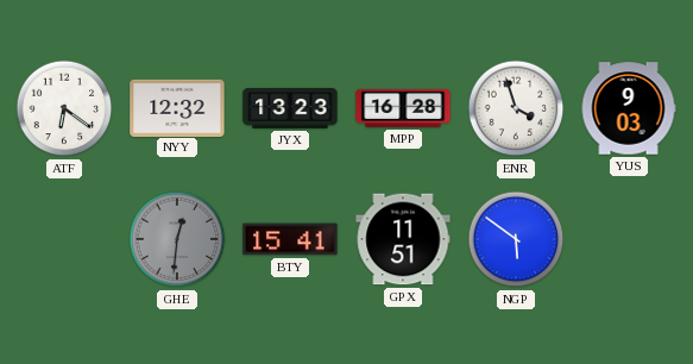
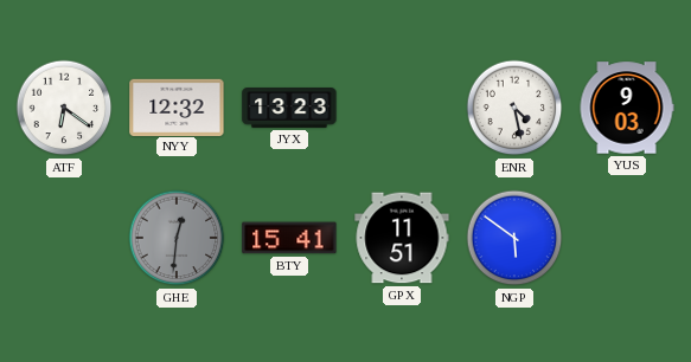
MPP: 16:28 -> none (403, 108)
ENR: 3:57 -> 4:28 (514, 108)
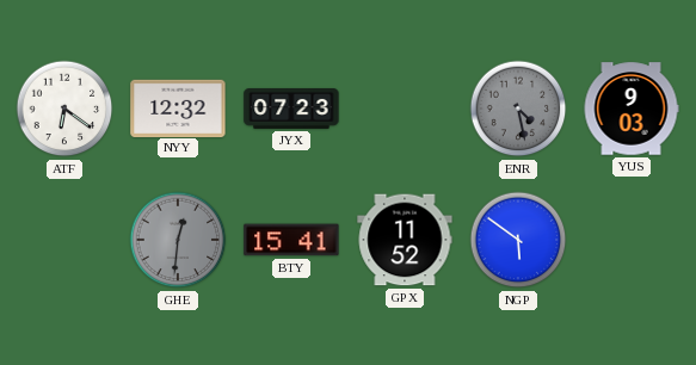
JYX: 13:23 -> 07:23 (291, 110)
ENR dial: white -> grey (518, 109)
GPX: 11:51 -> 11:52 (405, 240)
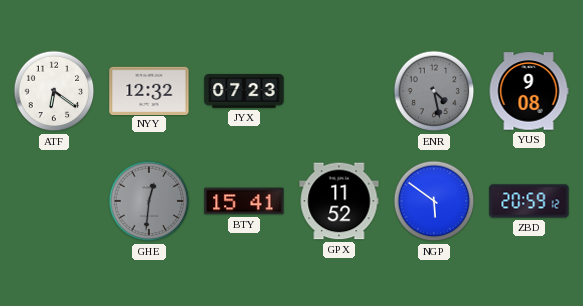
YUS: 9:03 -> 9:08 (529, 91)
ZBD: none -> 20:59 (529, 201)
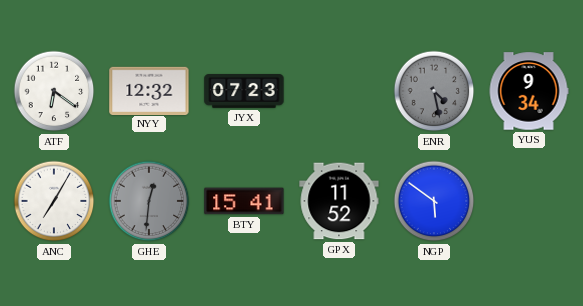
YUS: 9:08 -> 9:34 (529, 91)
ANC: none -> 7:05 (54, 201)
ZBD: 20:59 -> none (529, 201)
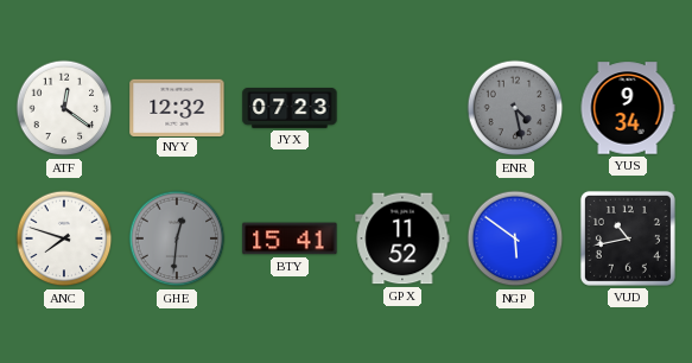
ATF: 6:21 -> 12:21 (64, 108)
ANC: 7:05 -> 7:48 (64, 238)
VUD: none -> 10:43 (628, 238)
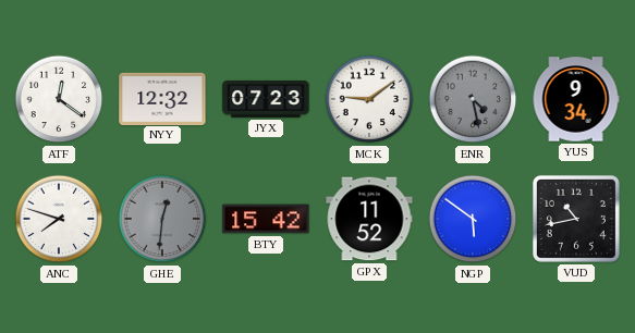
MCK: none -> 9:09 (369, 99)
BTY: 15:41 -> 15:42 (266, 219)
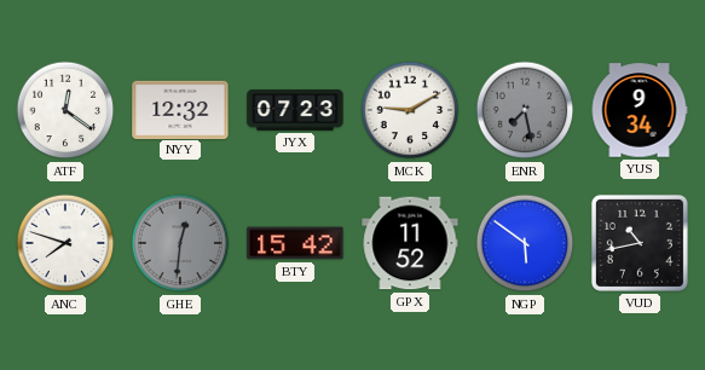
MCK: 9:09 -> 9:10 (410, 110)
ENR: 4:28 -> 7:28 (525, 110)
